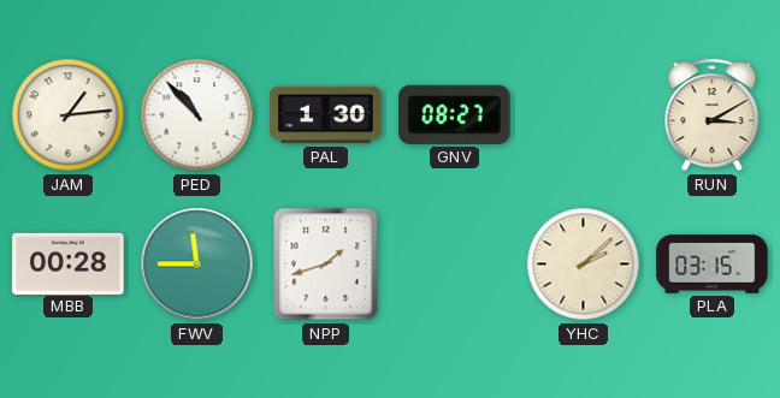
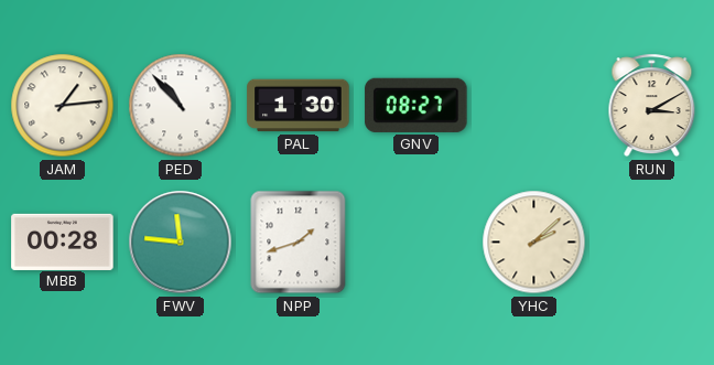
FWV: 11:45 -> 11:46 (181, 243)
PLA: 03:15 -> none (713, 265)
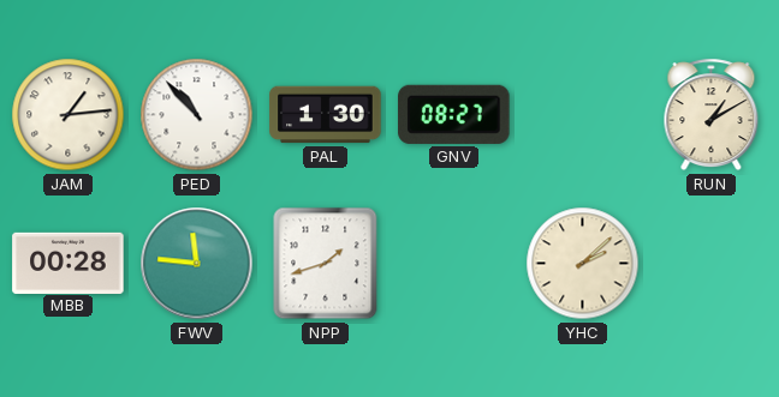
RUN: 3:10 -> 1:10 (712, 115)
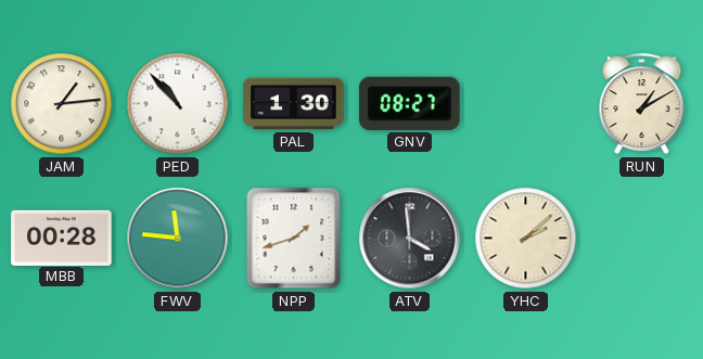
ATV: none -> 3:59 (410, 239)
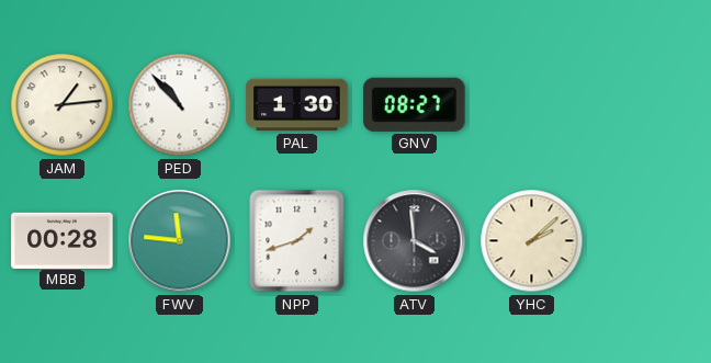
RUN: 1:10 -> none (642, 104)
